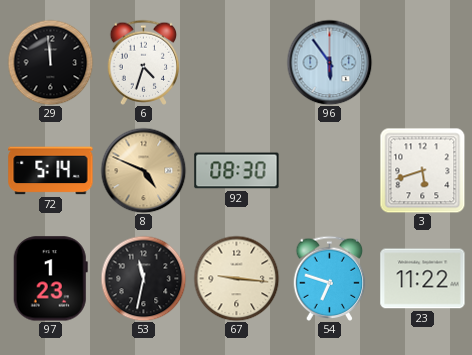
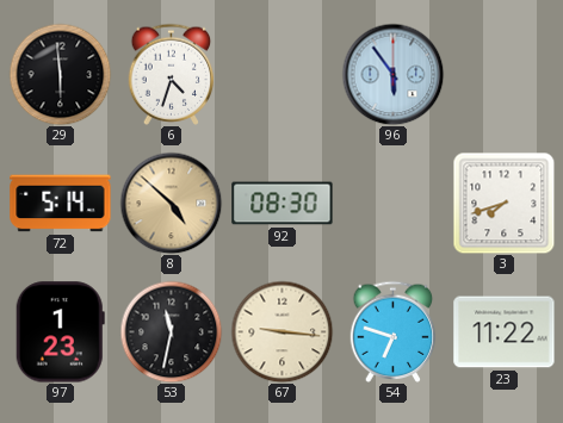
29: 11:59 -> 5:59 (60, 74)
8: 4:49 -> 4:52 (171, 203)
3: 5:42 -> 7:42 (503, 203)
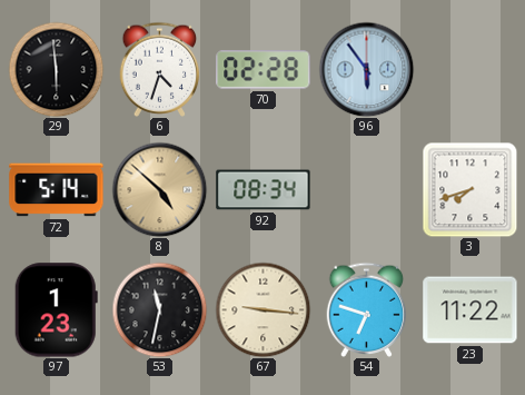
70: none -> 02:28 (264, 70)
92: 08:30 -> 08:34 (264, 190)
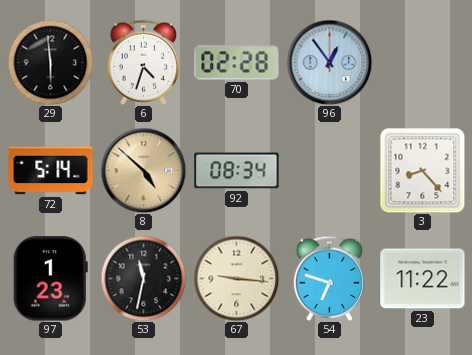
96: 5:54 -> 12:54 (329, 62)
3: 7:42 -> 8:23 (422, 170)
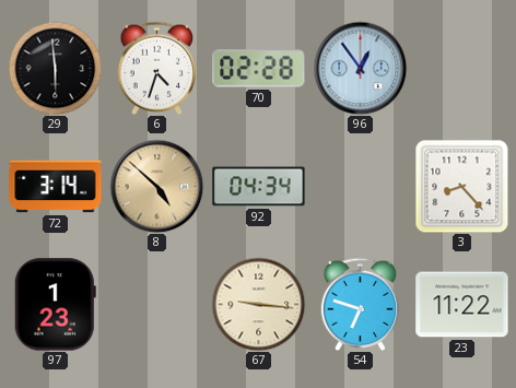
72: 5:14 -> 3:14 (56, 187)
92: 08:34 -> 04:34 (259, 187)
53: 11:32 -> none (143, 278)
